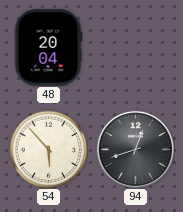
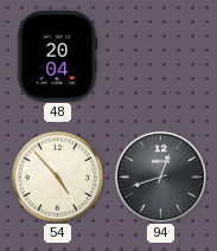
54: 5:53 -> 4:53 (57, 176)
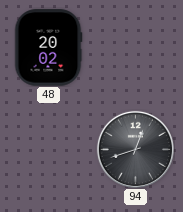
48: 20:04 -> 20:02 (48, 48)
54: 4:53 -> none (57, 176)
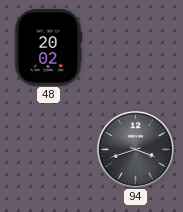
94: 12:42 -> 3:42 (135, 149)
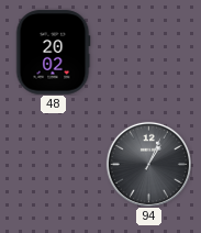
94: 3:42 -> 1:04 (148, 164)
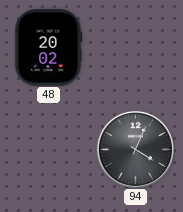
94: 1:04 -> 4:04 (135, 149)
